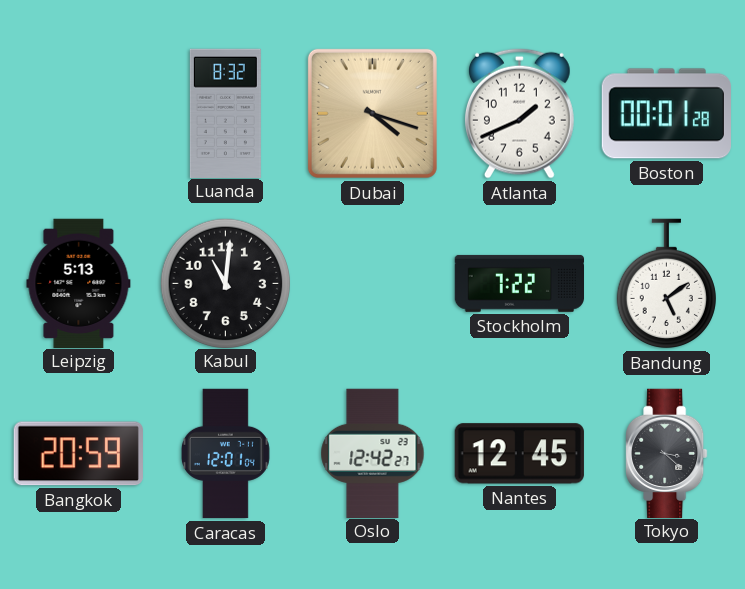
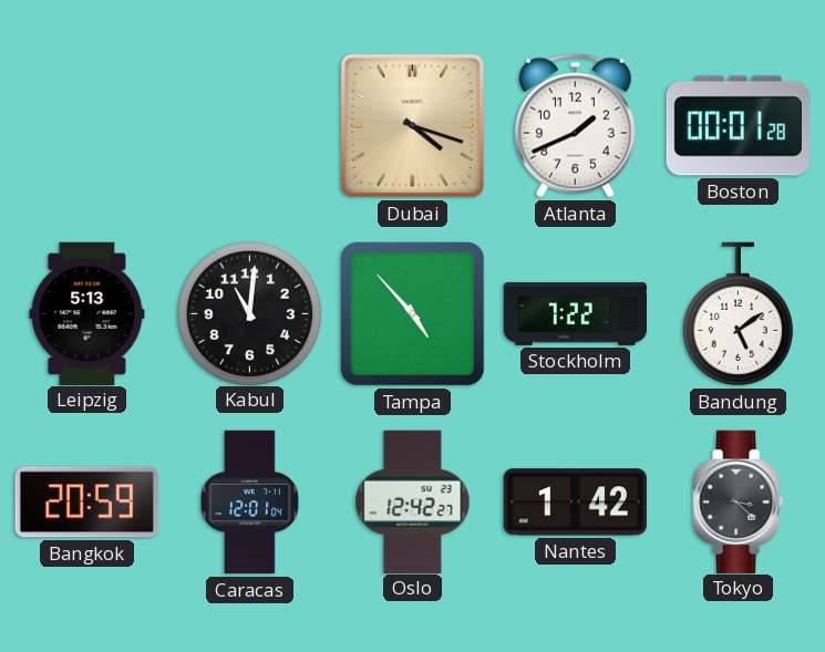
Luanda: 8:32 -> none (225, 113)
Tampa: none -> 4:53 (413, 314)
Nantes: 12:45 -> 1:42 (575, 503)
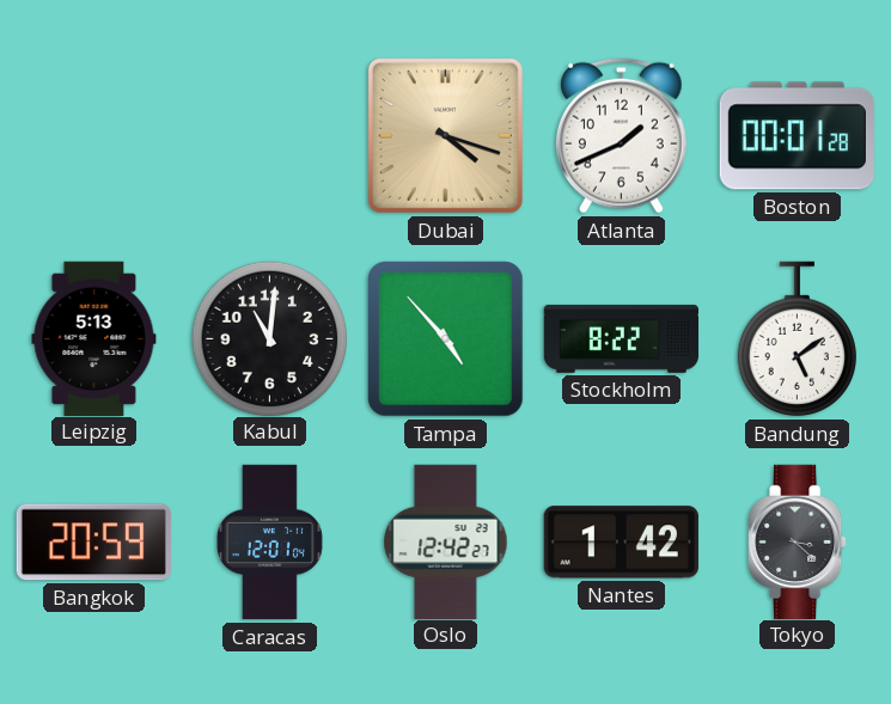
Stockholm: 7:22 -> 8:22 (621, 338)
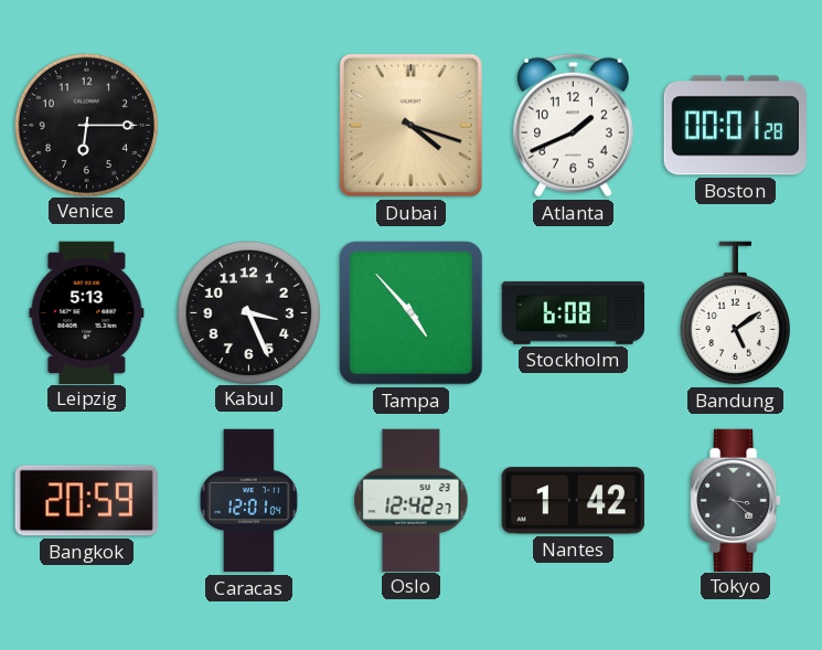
Venice: none -> 6:15 (86, 125)
Kabul: 11:01 -> 3:26 (248, 312)
Stockholm: 8:22 -> 6:08 (573, 312)
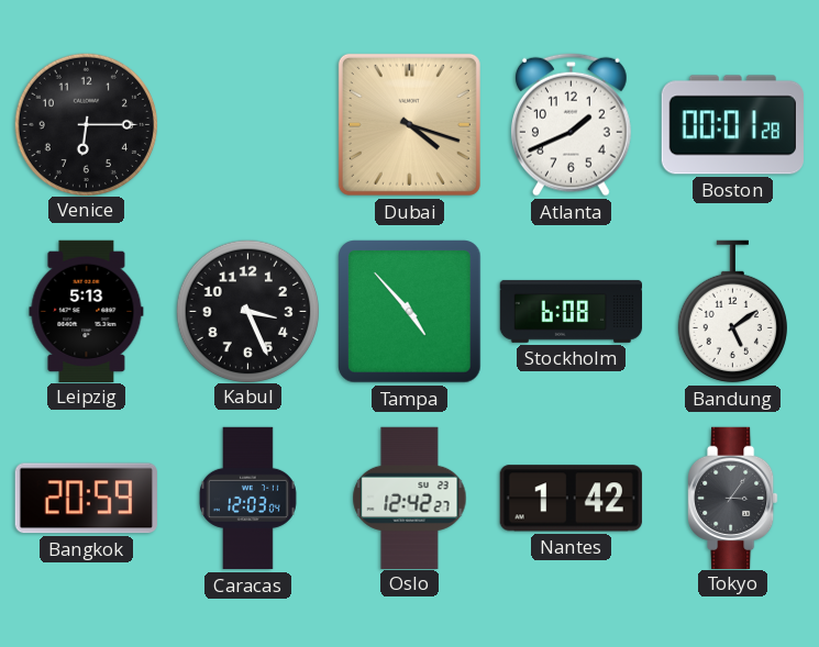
Caracas: 12:01 -> 12:03 (247, 499)
Tokyo: 3:22 -> 3:06 (733, 498)
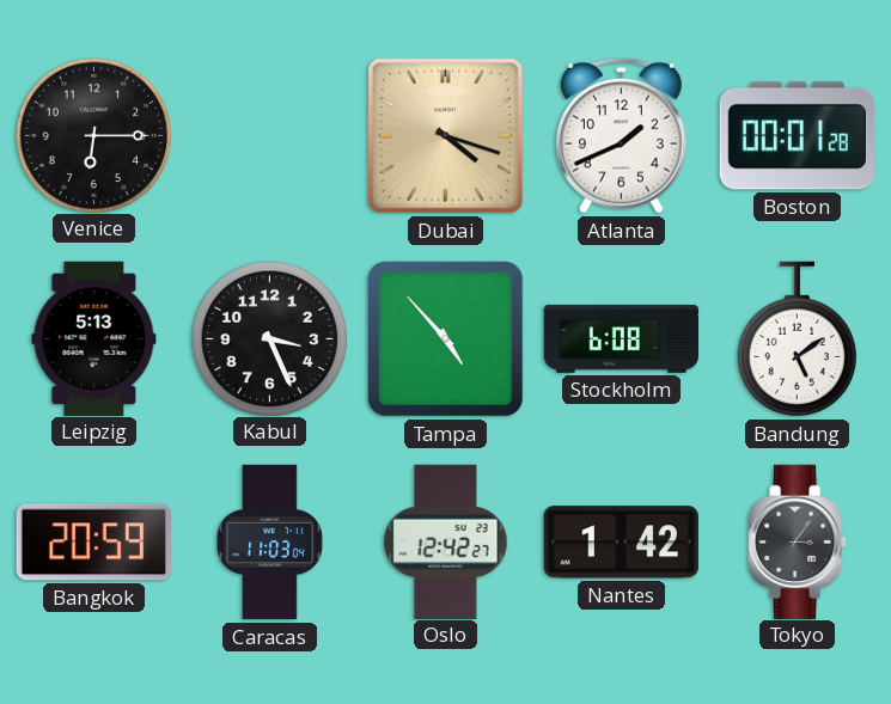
Caracas: 12:03 -> 11:03 (269, 543)
